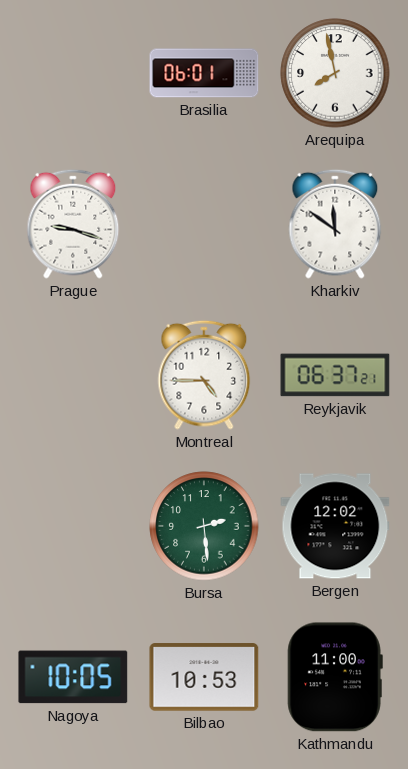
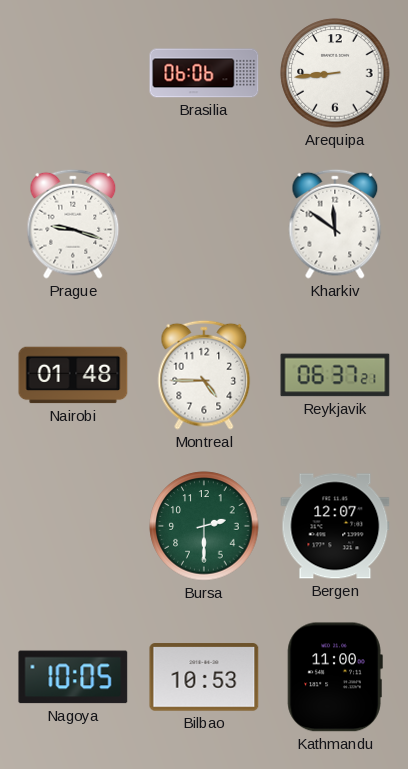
Brasilia: 06:01 -> 06:06 (204, 73)
Arequipa: 7:58 -> 8:44 (335, 73)
Nairobi: none -> 01:48 (73, 375)
Bursa: 2:29 -> 2:30 (204, 526)
Bergen: 12:02 -> 12:07 (335, 526)
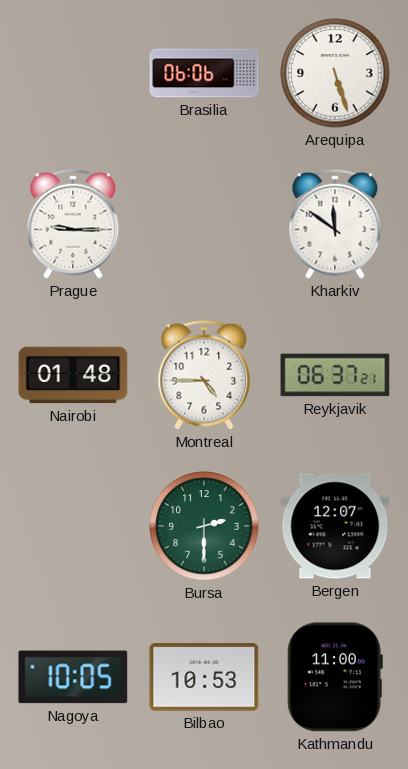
Arequipa: 8:44 -> 5:27 (335, 73)
Prague: 9:18 -> 9:15 (73, 224)
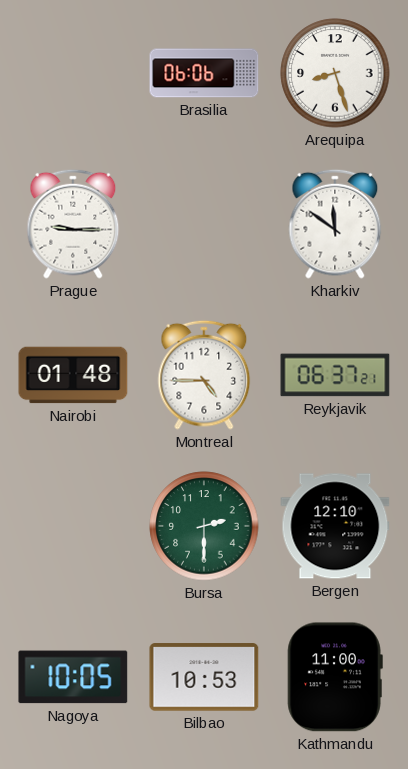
Arequipa: 5:27 -> 8:27 (335, 73)
Bergen: 12:07 -> 12:10 (335, 526)
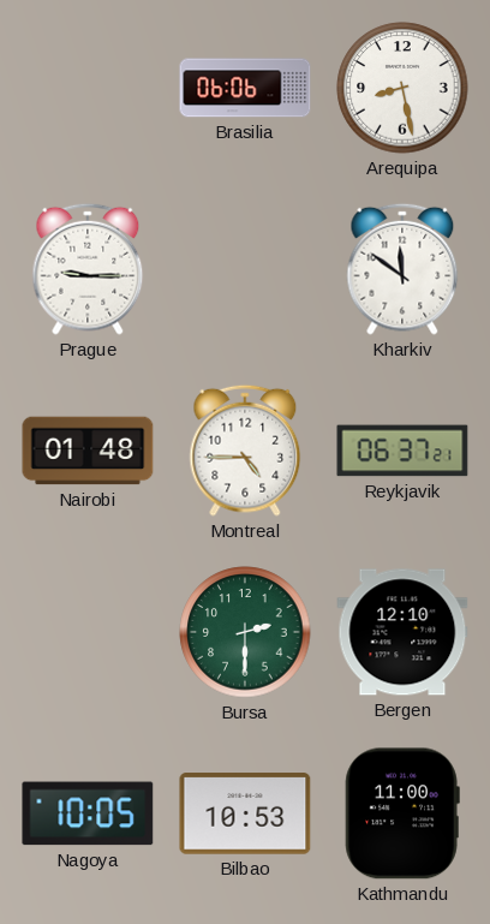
Arequipa: 8:27 -> 8:28 (402, 88)
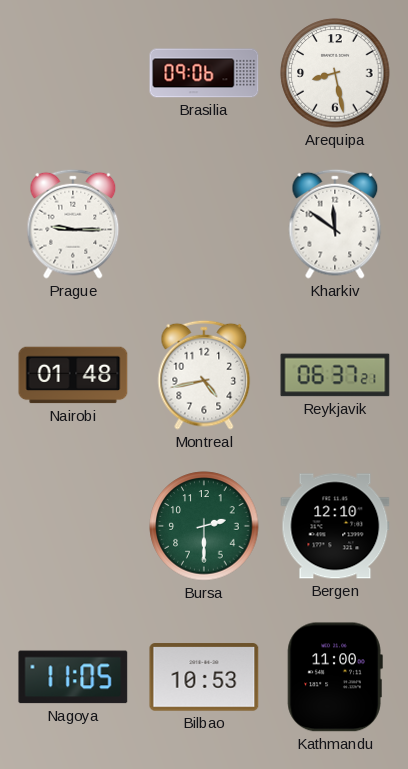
Brasilia: 06:06 -> 09:06 (204, 73)
Montreal: 4:45 -> 4:43 (204, 375)
Nagoya: 10:05 -> 11:05 (73, 677)
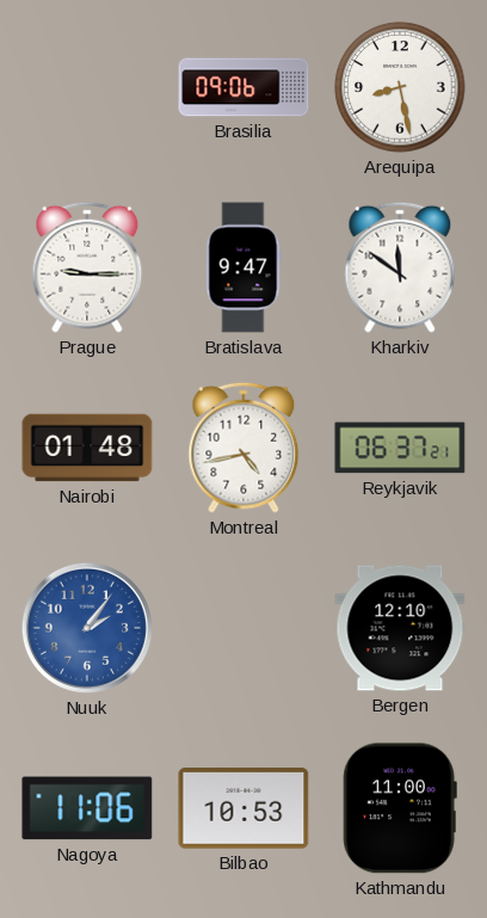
Bratislava: none -> 9:47 (243, 267)
Nuuk: none -> 2:06 (87, 628)
Bursa: 2:30 -> none (204, 526)
Nagoya: 11:05 -> 11:06 (87, 808)
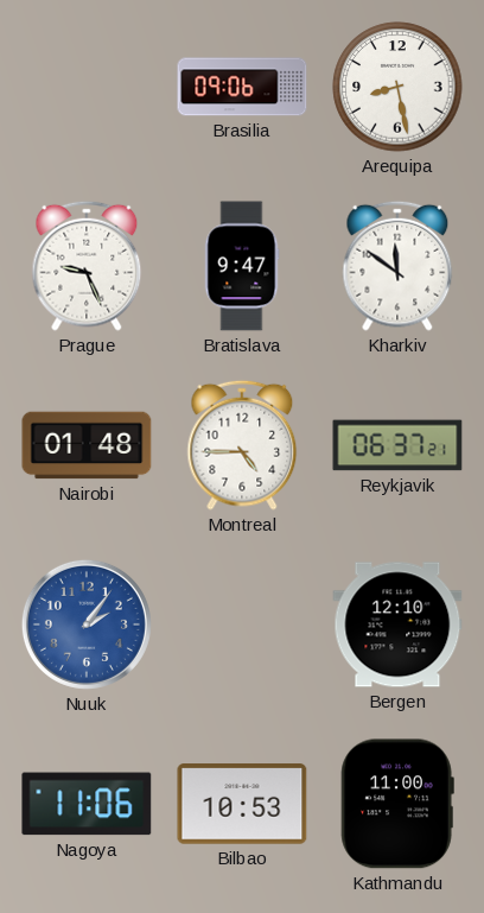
Prague: 9:15 -> 9:26 (87, 266)
Montreal: 4:43 -> 4:45 (242, 445)
